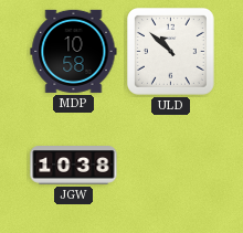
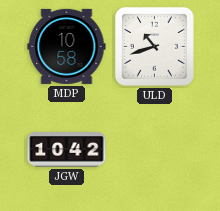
ULD: 10:52 -> 10:42 (154, 46)
JGW: 10:38 -> 10:42 (67, 150)
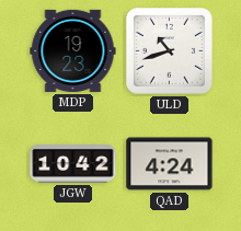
MDP: 10:58 -> 19:23 (73, 50)
QAD: none -> 4:24 (170, 164)
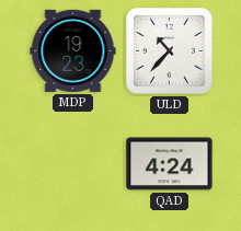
ULD: 10:42 -> 10:37 (169, 50)
JGW: 10:42 -> none (73, 164)
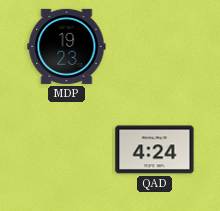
ULD: 10:37 -> none (169, 50)
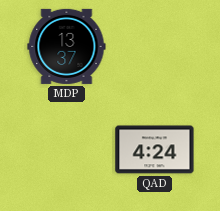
MDP: 19:23 -> 13:37 (67, 46)
